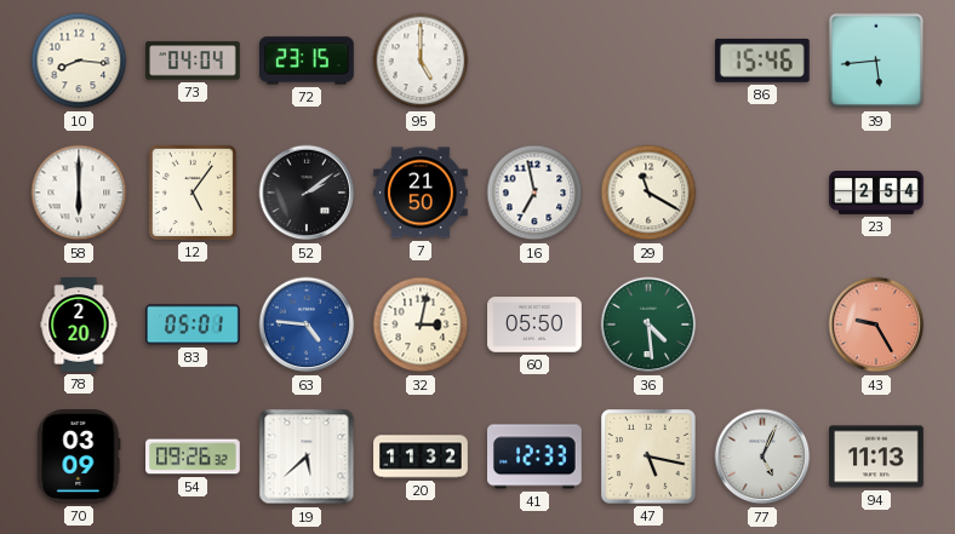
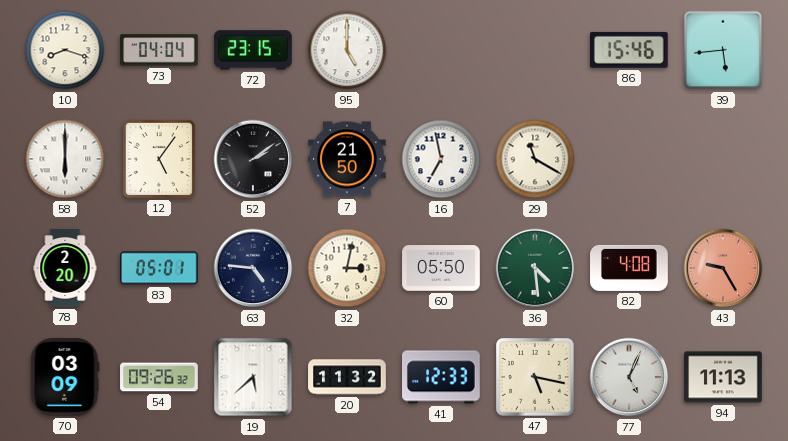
10: 8:16 -> 8:18 (65, 50)
23: 2:54 -> none (876, 194)
63 dial: blue -> navy (253, 268)
82: none -> 4:08 (629, 268)
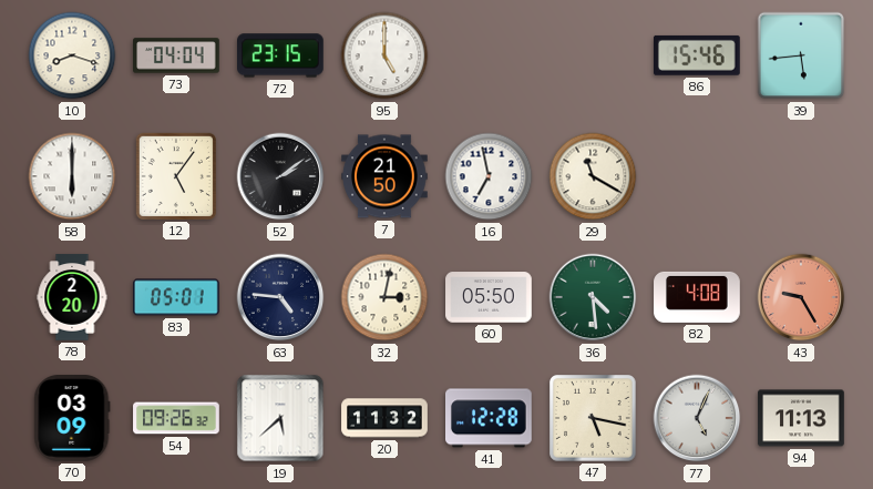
41: 12:33 -> 12:28 (490, 418)
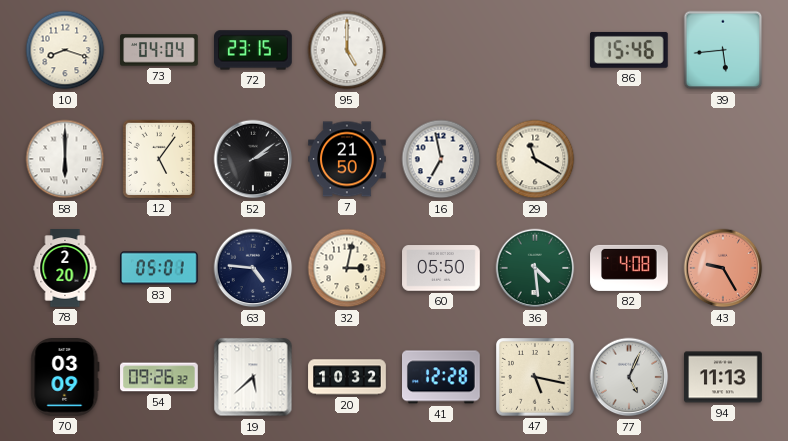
20: 11:32 -> 10:32 (347, 377)
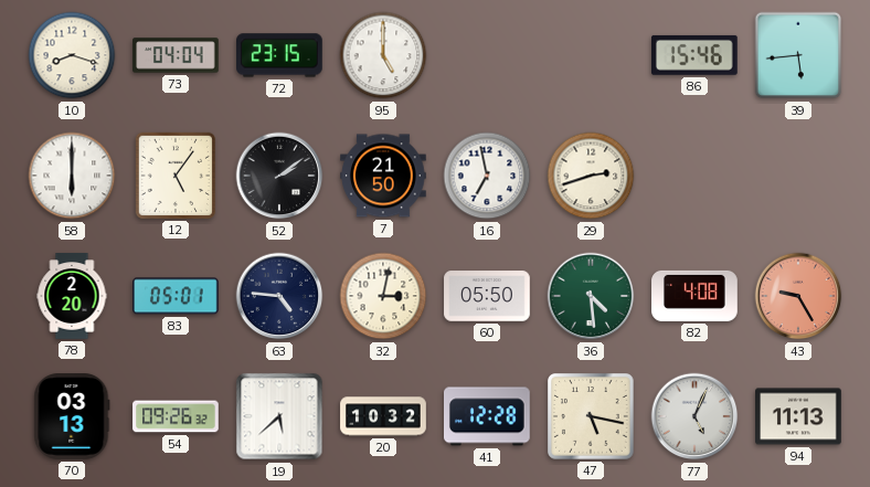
29: 11:20 -> 2:42 (591, 176)
70: 03:09 -> 03:13 (72, 417)
